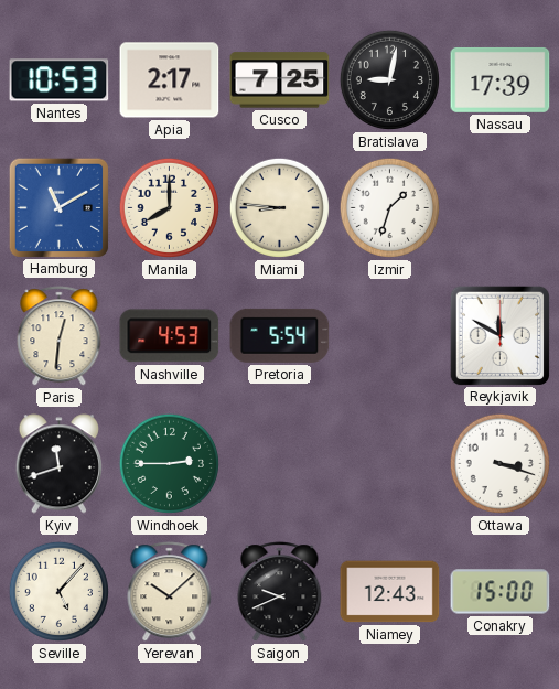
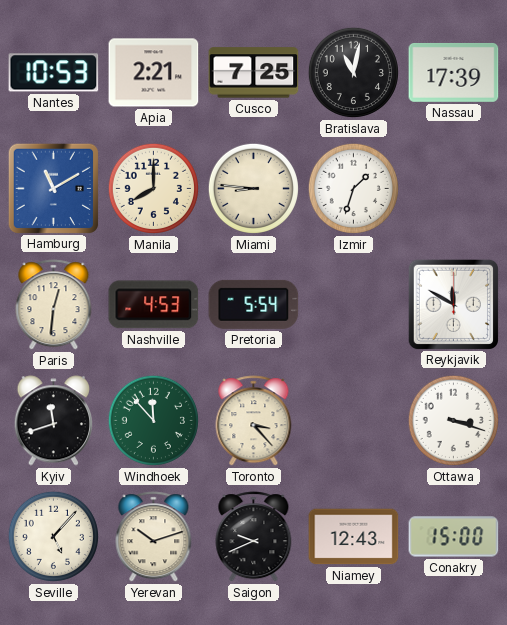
Apia: 2:17 -> 2:21 (154, 73)
Bratislava: 9:02 -> 11:02 (353, 72)
Windhoek: 2:45 -> 11:53 (153, 420)
Toronto: none -> 3:23 (254, 421)
Yerevan: 10:08 -> 10:12 (154, 537)
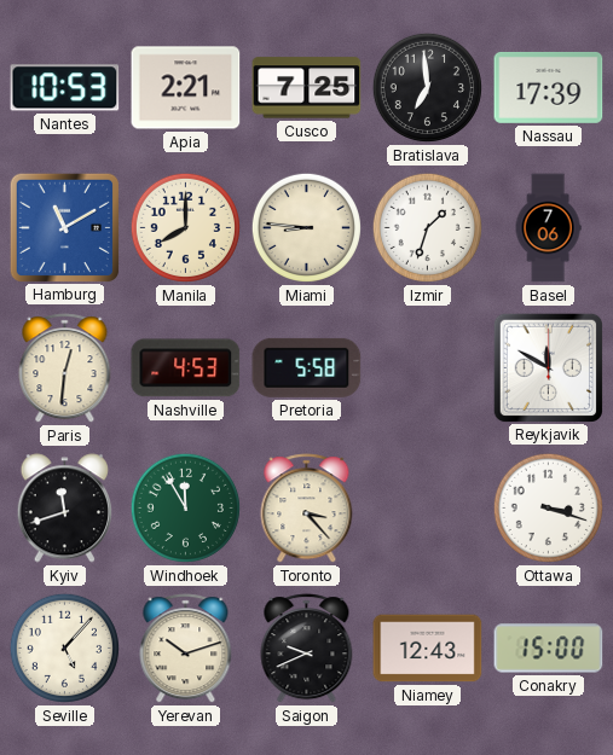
Bratislava: 11:02 -> 6:59 (427, 87)
Basel: none -> 7:06 (548, 228)
Pretoria: 5:54 -> 5:58 (307, 367)
Windhoek: 11:53 -> 11:55 (185, 507)
